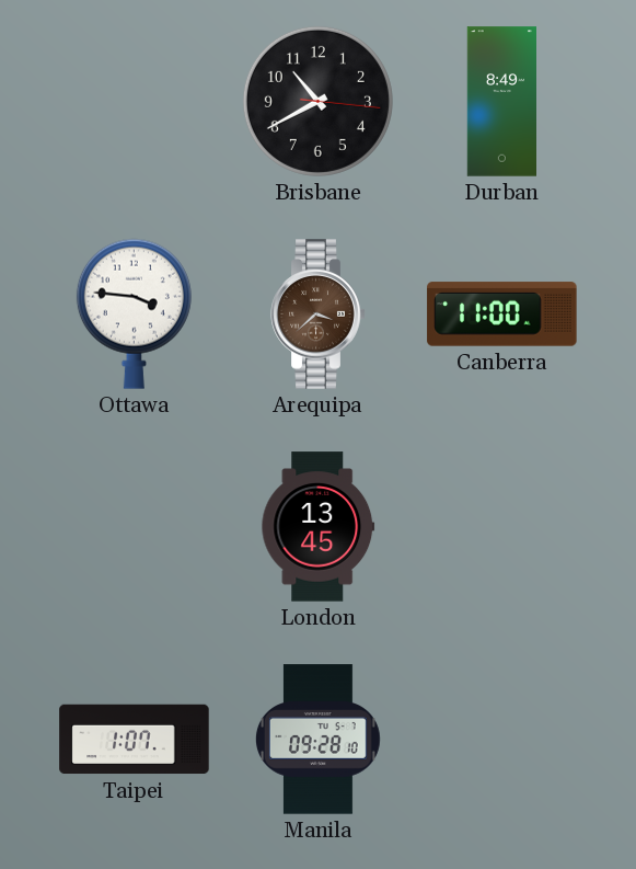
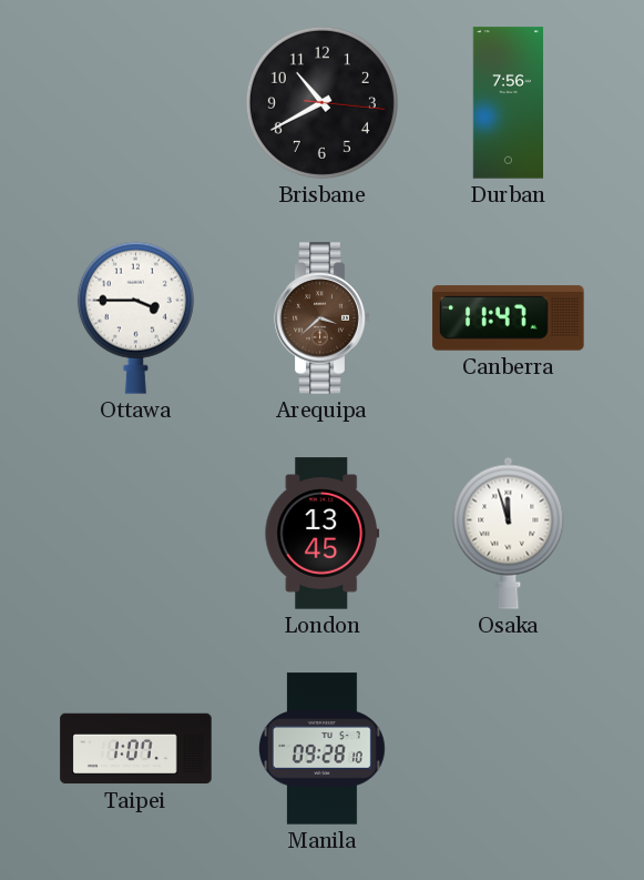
Durban: 8:49 -> 7:56 (508, 103)
Ottawa: 3:46 -> 3:45 (135, 317)
Canberra: 11:00 -> 11:47 (509, 318)
Osaka: none -> 11:57 (509, 533)
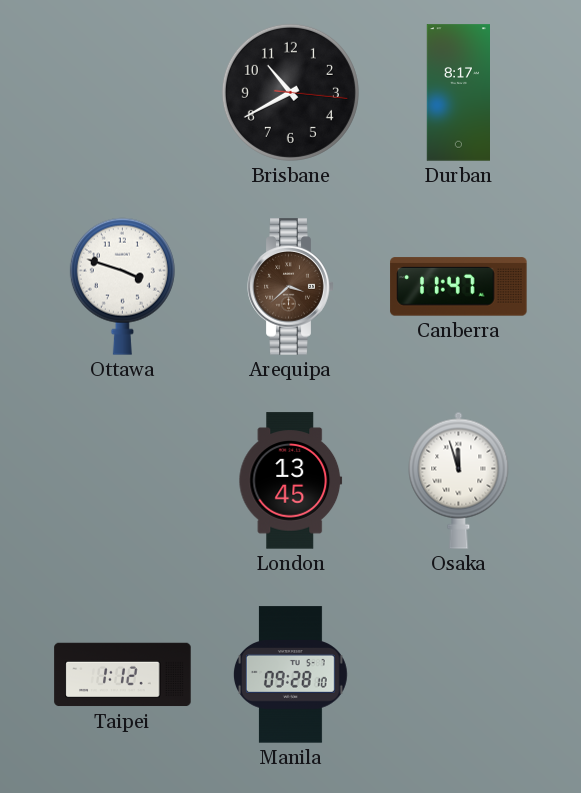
Durban: 7:56 -> 8:17 (458, 93)
Ottawa: 3:45 -> 3:48 (122, 286)
Taipei: 1:07 -> 1:12 (123, 675)
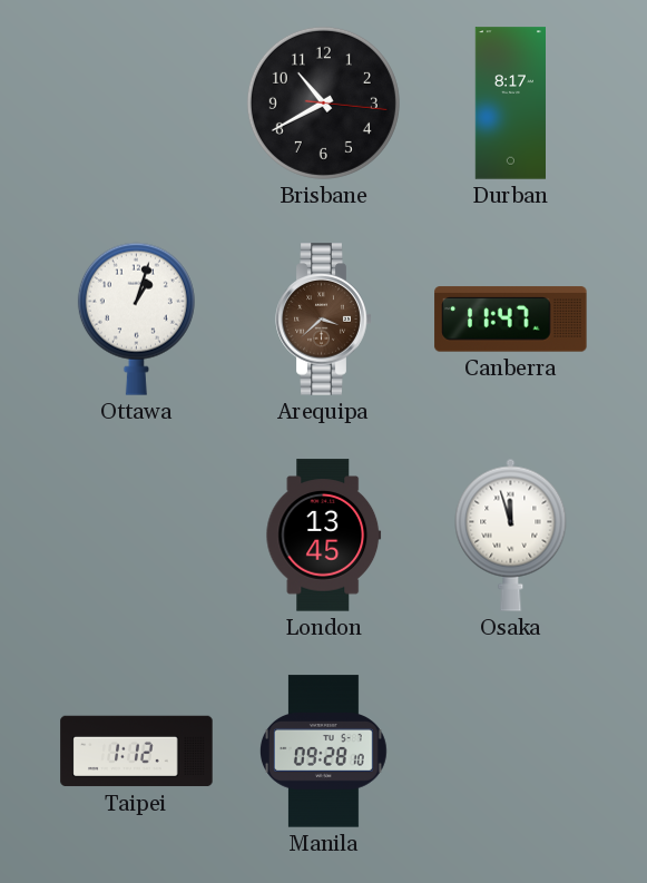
Ottawa: 3:48 -> 1:03 (136, 318)
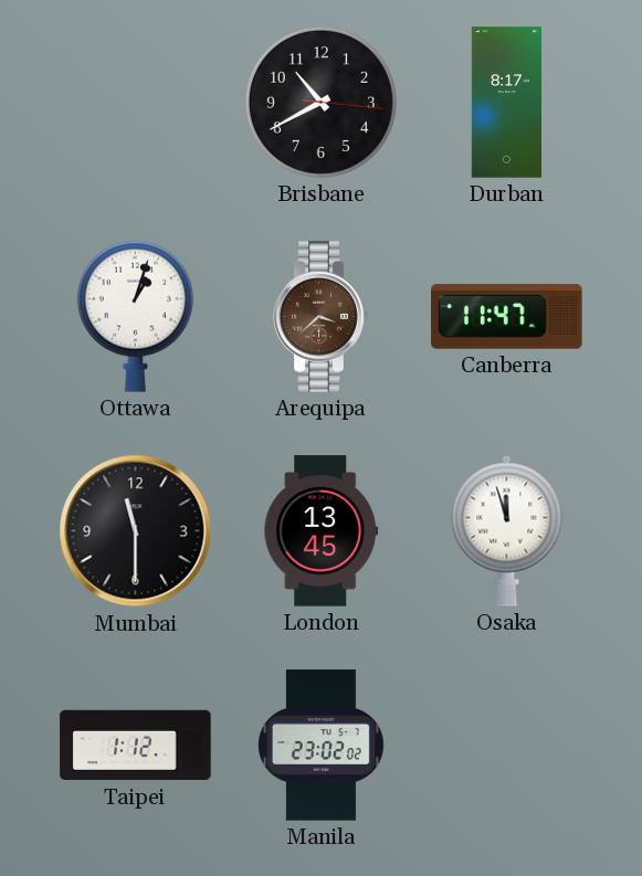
Mumbai: none -> 11:30 (136, 531)
Manila: 09:28 -> 23:02 (320, 746)
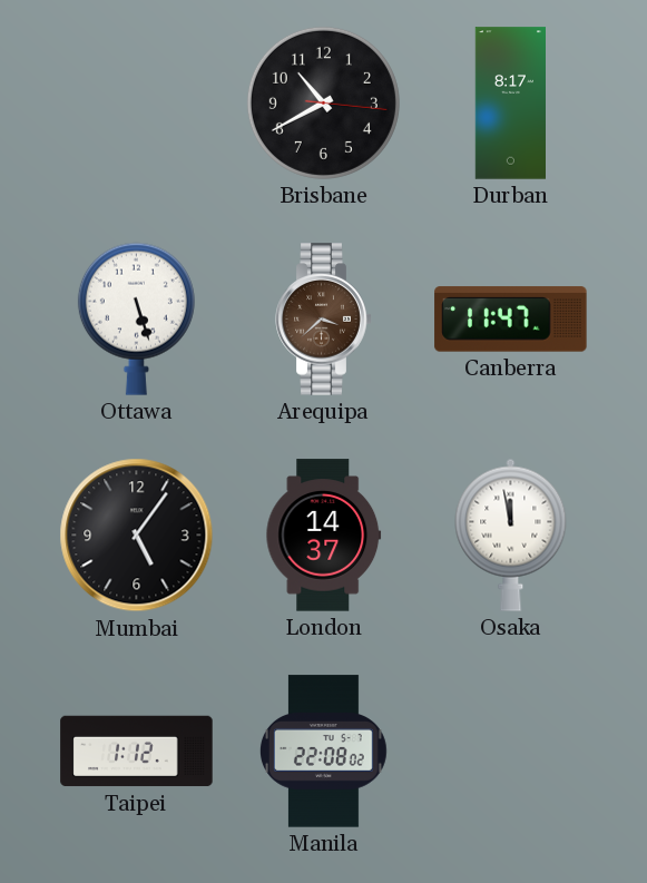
Ottawa: 1:03 -> 5:27 (136, 318)
Mumbai: 11:30 -> 5:06 (137, 536)
London: 13:45 -> 14:37 (324, 536)
Osaka: 11:57 -> 11:58 (511, 534)
Manila: 23:02 -> 22:08 (323, 752)
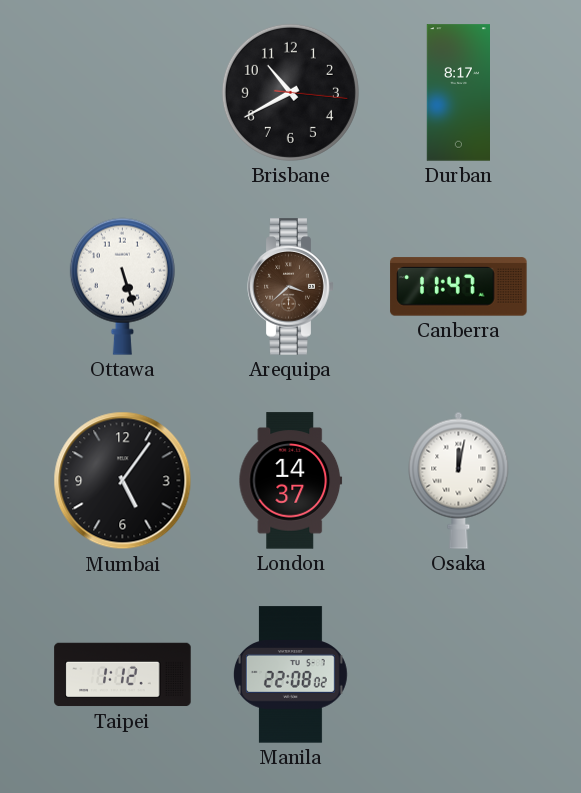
Osaka: 11:58 -> 12:02 (459, 480)
